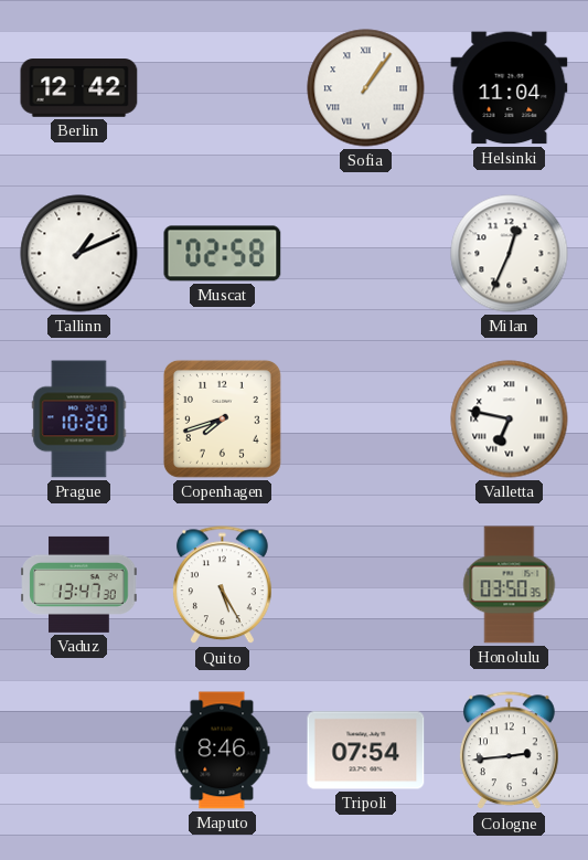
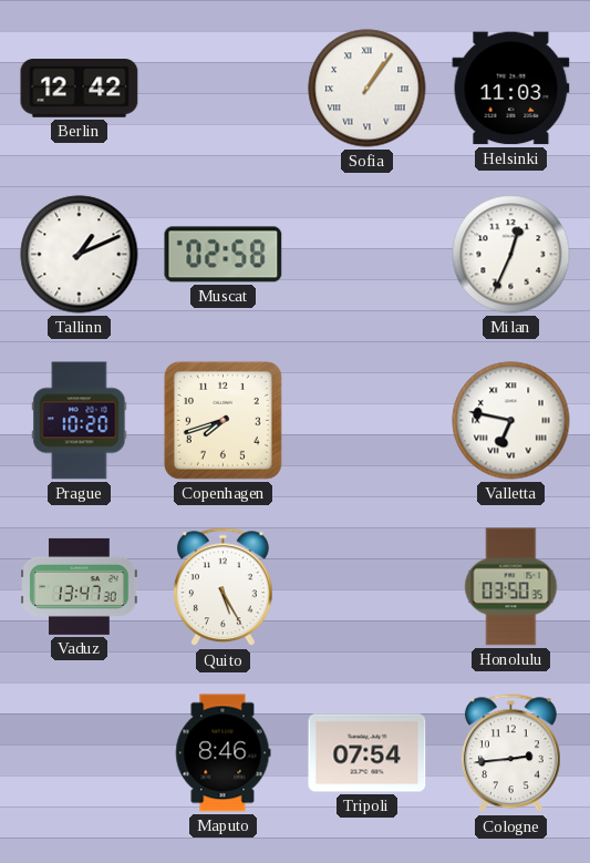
Helsinki: 11:04 -> 11:03 (511, 89)
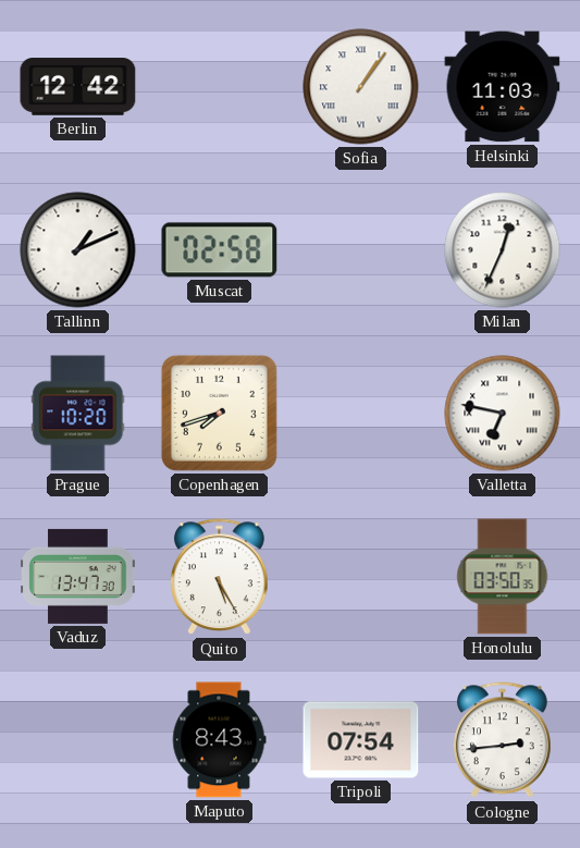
Maputo: 8:46 -> 8:43 (219, 740)
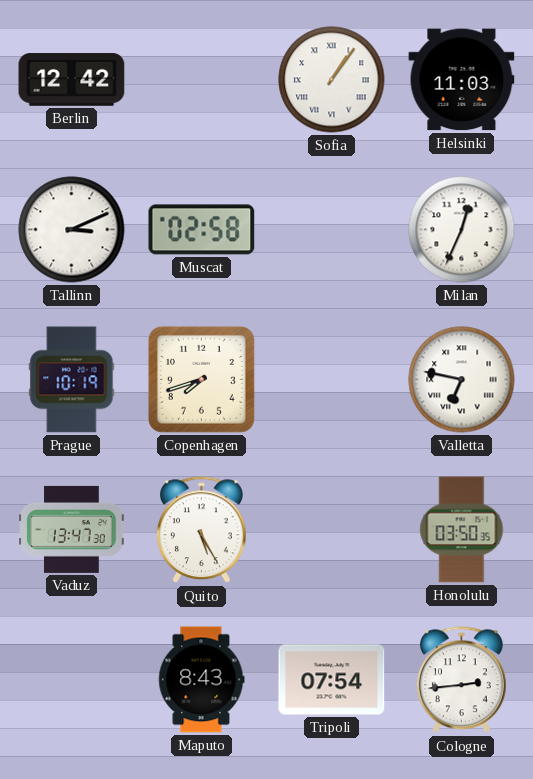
Tallinn: 1:11 -> 3:11 (72, 230)
Prague: 10:20 -> 10:19 (72, 380)
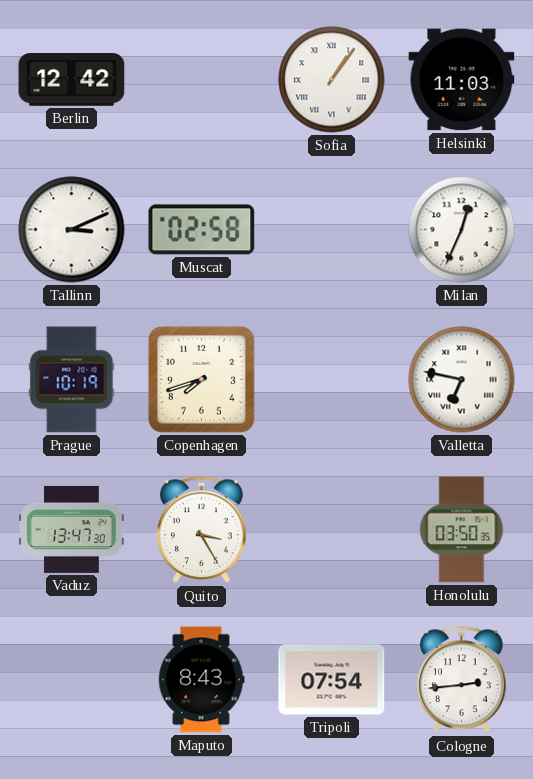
Quito: 5:25 -> 3:25 (202, 530)
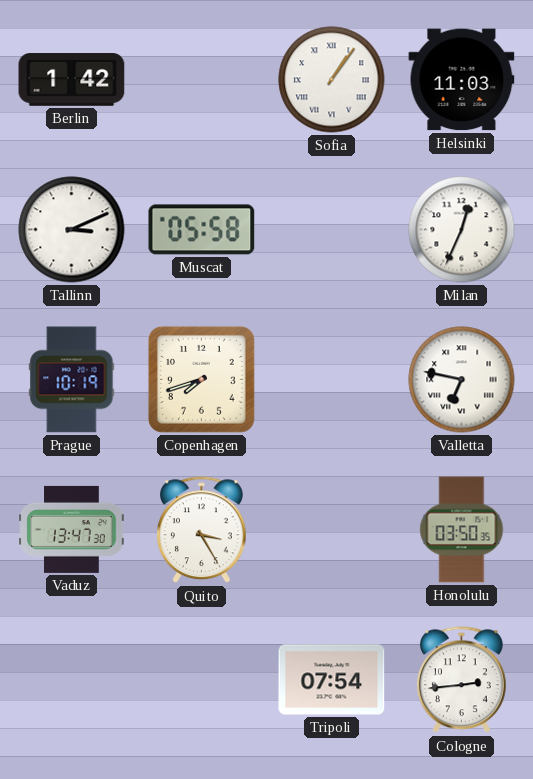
Berlin: 12:42 -> 1:42 (72, 80)
Muscat: 02:58 -> 05:58 (202, 230)
Maputo: 8:43 -> none (201, 680)
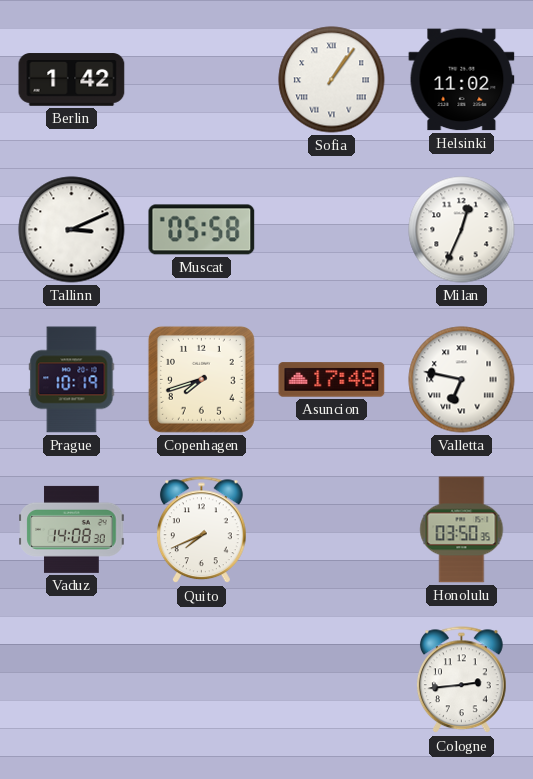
Helsinki: 11:03 -> 11:02 (462, 80)
Asuncion: none -> 17:48 (332, 380)
Vaduz: 13:47 -> 14:08 (72, 529)
Quito: 3:25 -> 7:41 (202, 530)
Tripoli: 07:54 -> none (332, 680)
